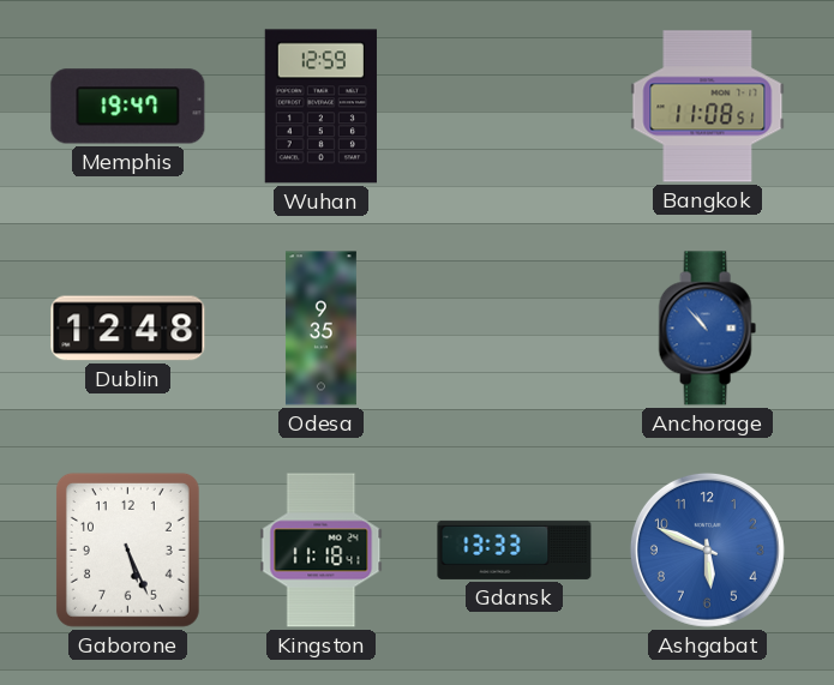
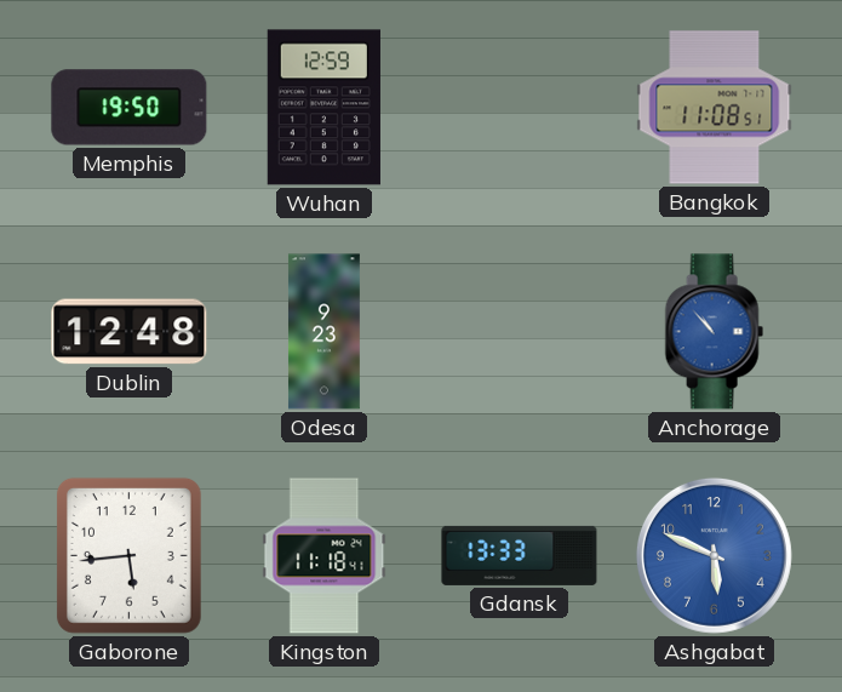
Memphis: 19:47 -> 19:50 (130, 108)
Odesa: 9:35 -> 9:23 (323, 332)
Gaborone: 5:26 -> 5:44 (128, 555)
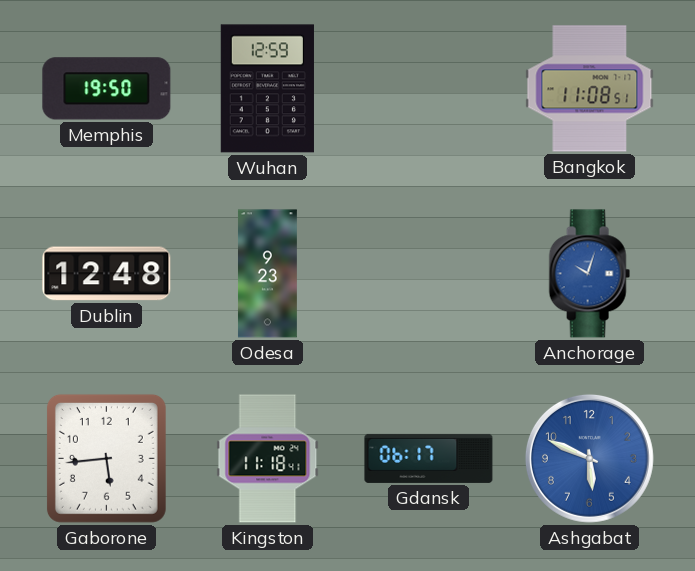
Anchorage: 10:53 -> 10:03 (589, 274)
Gdansk: 13:33 -> 06:17 (429, 458)
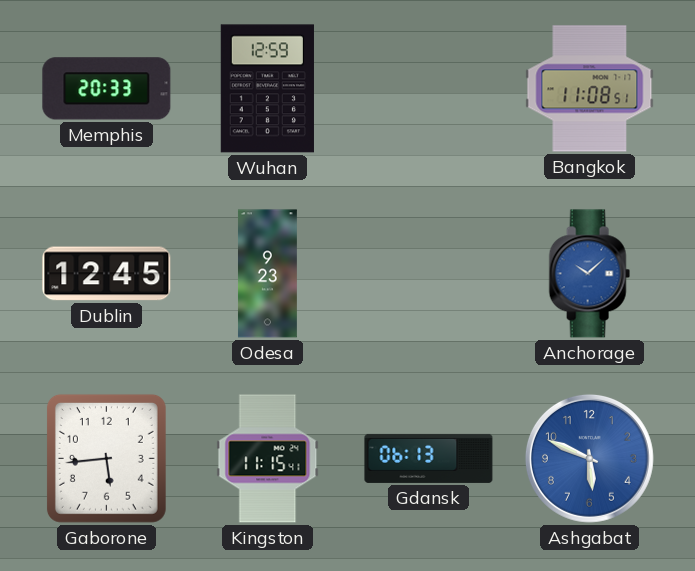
Memphis: 19:50 -> 20:33 (107, 89)
Dublin: 12:48 -> 12:45 (107, 274)
Anchorage: 10:03 -> 10:08 (589, 274)
Kingston: 11:18 -> 11:15 (268, 459)
Gdansk: 06:17 -> 06:13 (429, 458)
